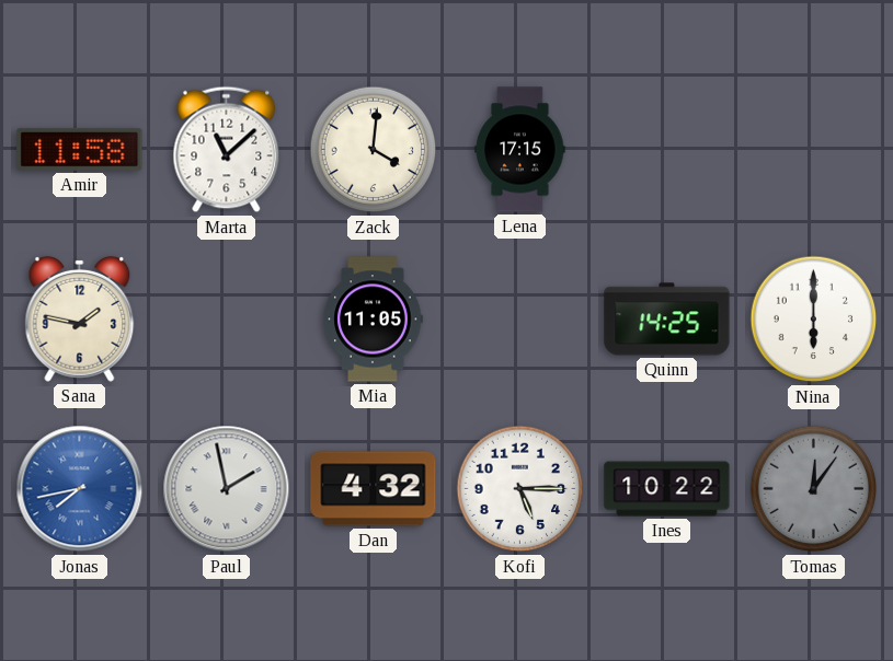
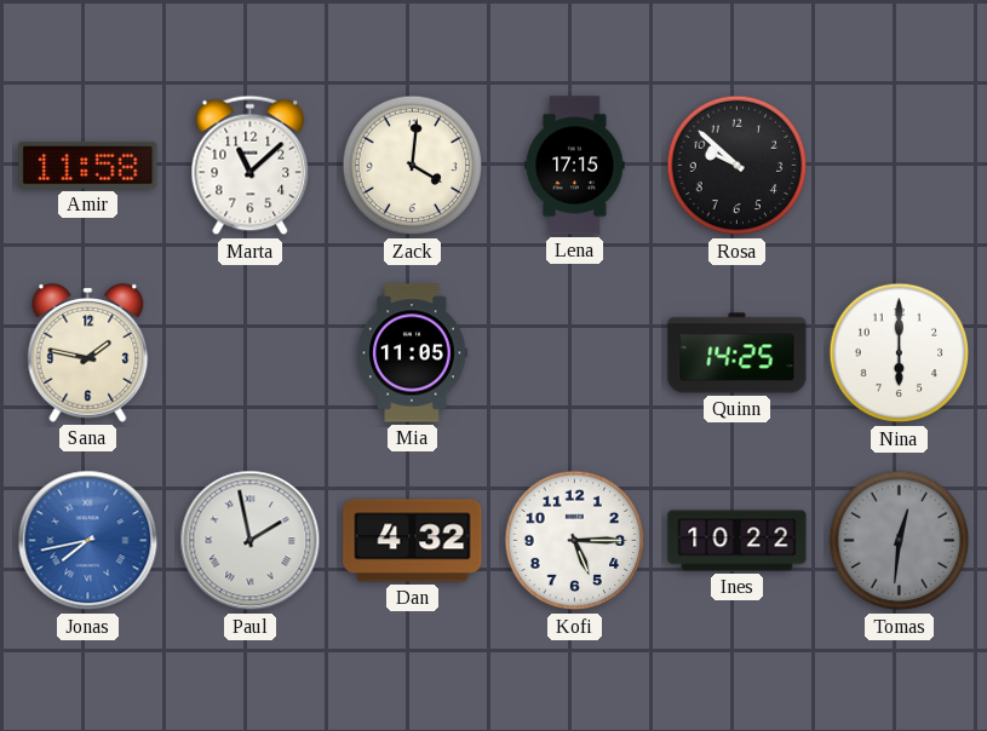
Rosa: none -> 9:52 (738, 166)
Tomas: 12:06 -> 12:31 (900, 541)
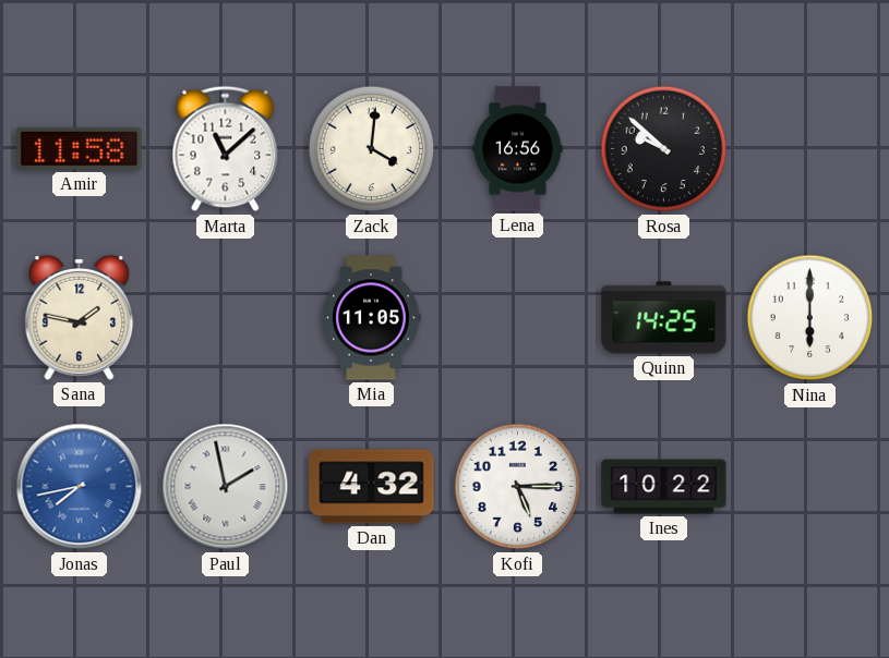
Lena: 17:15 -> 16:56 (518, 149)
Tomas: 12:31 -> none (900, 541)
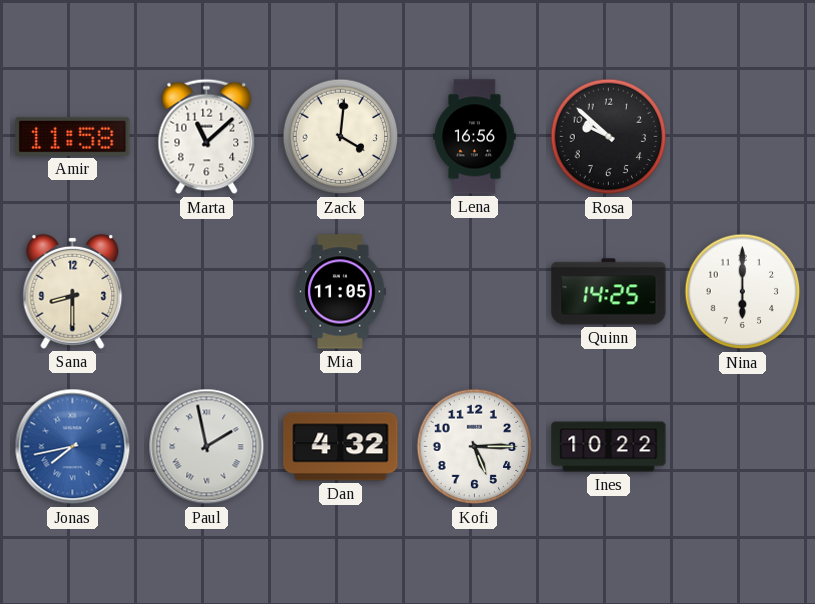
Sana: 1:47 -> 8:30 (73, 291)
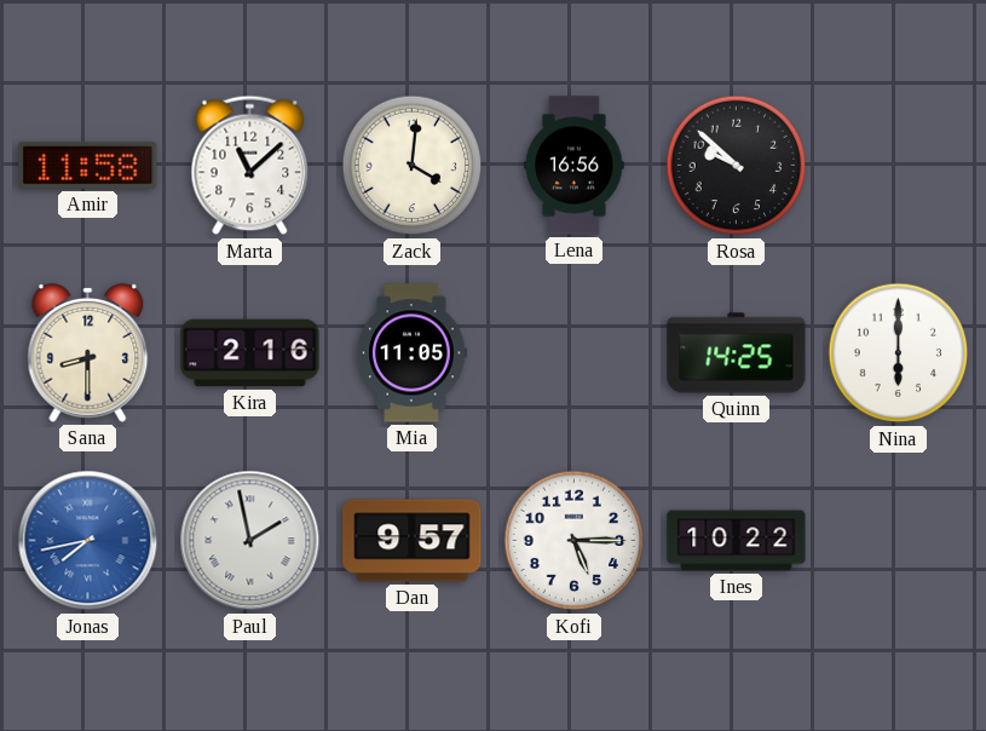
Kira: none -> 2:16 (250, 353)
Dan: 4:32 -> 9:57 (413, 541)
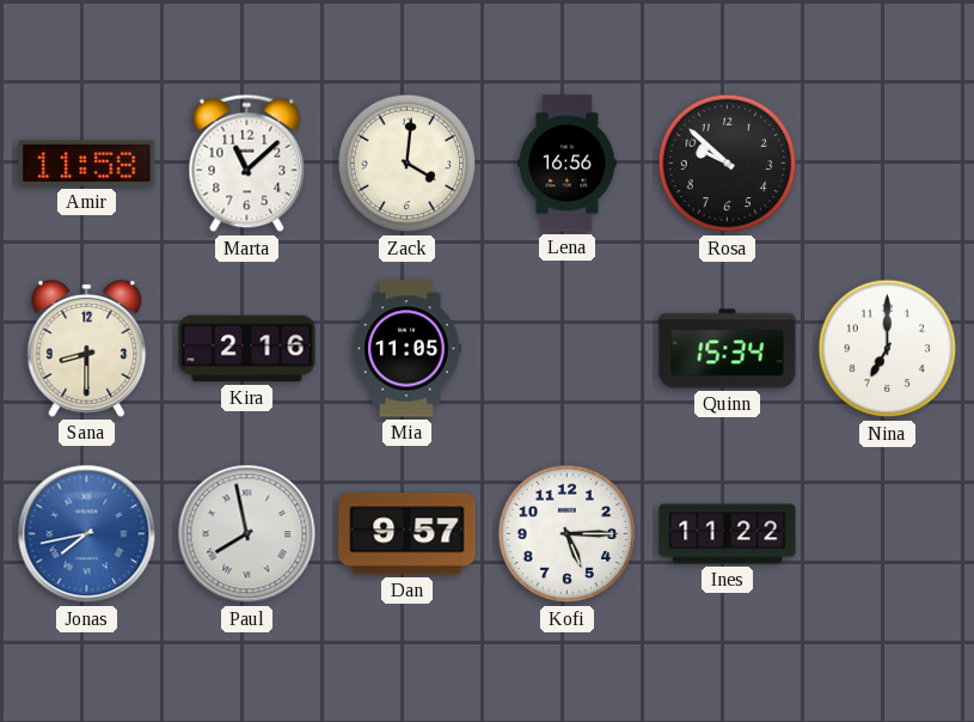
Quinn: 14:25 -> 15:34 (728, 349)
Nina: 6:00 -> 7:00 (888, 349)
Paul: 1:58 -> 7:58 (247, 534)
Ines: 10:22 -> 11:22 (728, 534)
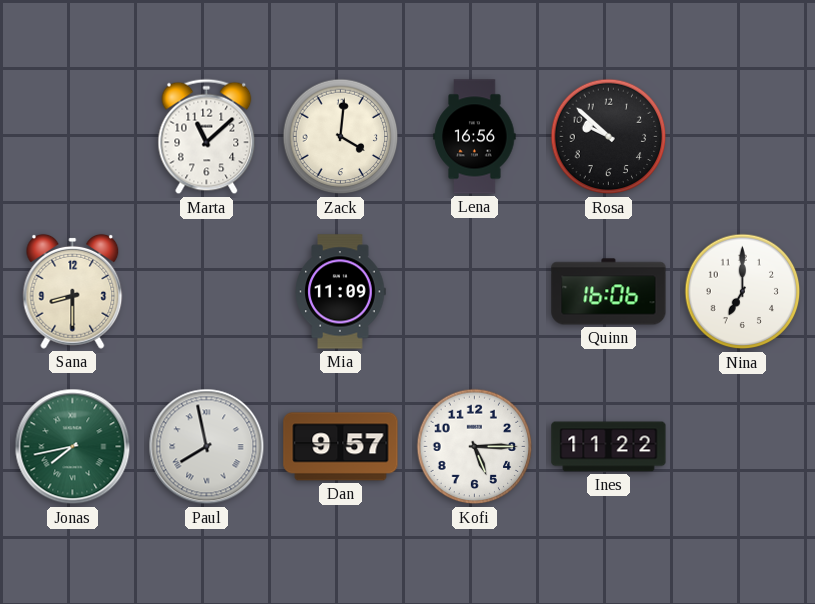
Amir: 11:58 -> none (87, 163)
Kira: 2:16 -> none (247, 349)
Mia: 11:05 -> 11:09 (340, 292)
Quinn: 15:34 -> 16:06 (609, 292)
Jonas dial: blue -> green (73, 447)
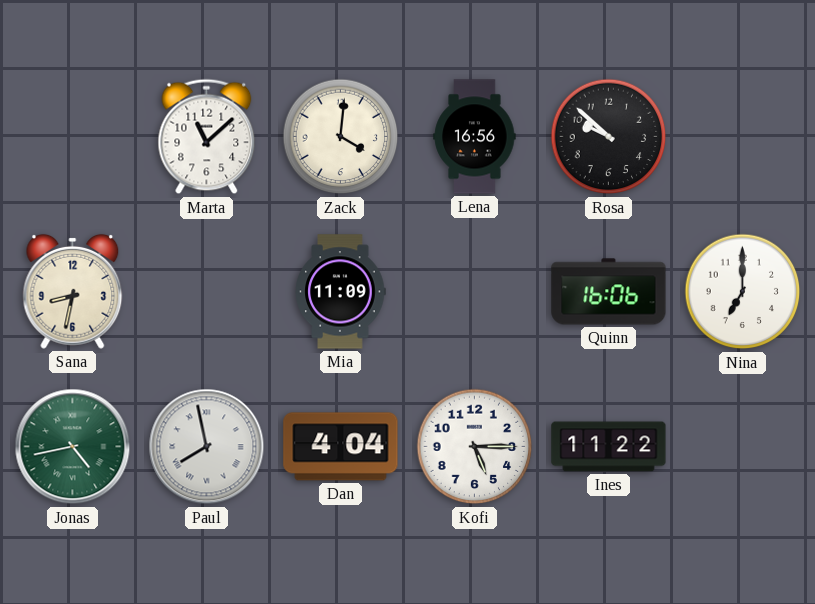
Sana: 8:30 -> 8:32 (73, 291)
Jonas: 7:43 -> 4:43 (73, 447)
Dan: 9:57 -> 4:04 (341, 447)
